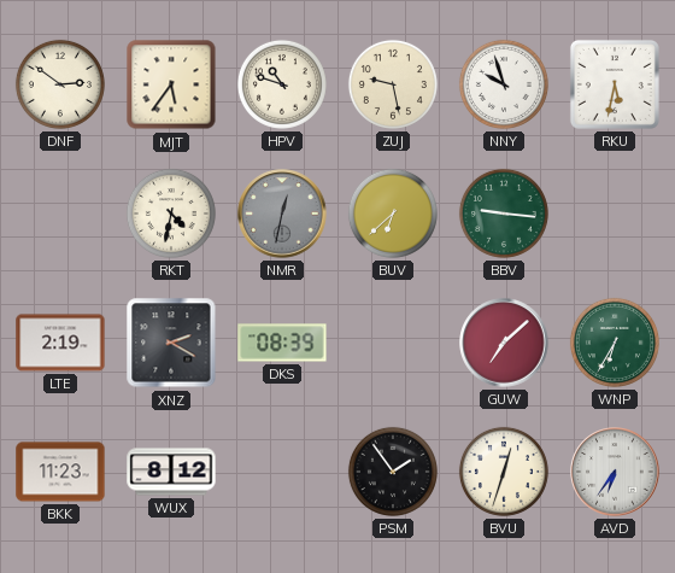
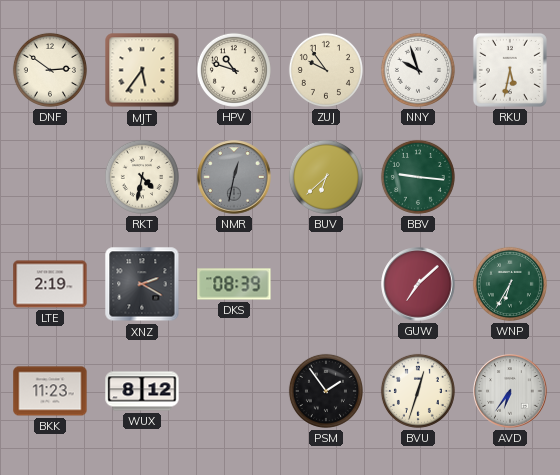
ZUJ: 9:28 -> 9:54 (326, 70)
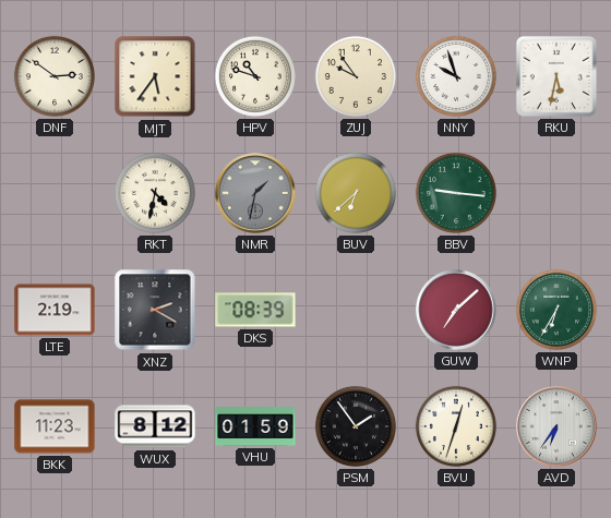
NMR: 12:32 -> 1:32 (255, 193)
VHU: none -> 01:59 (255, 426)
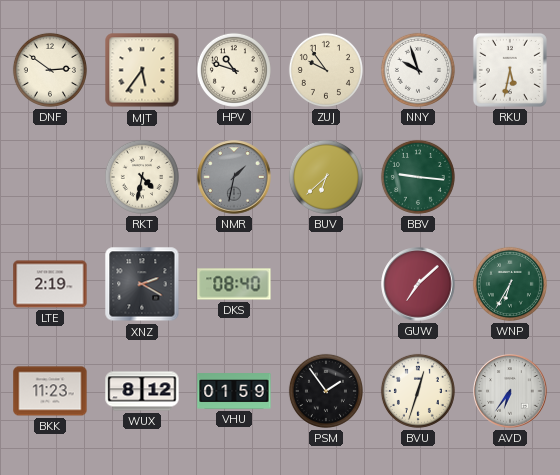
DKS: 08:39 -> 08:40 (234, 284)
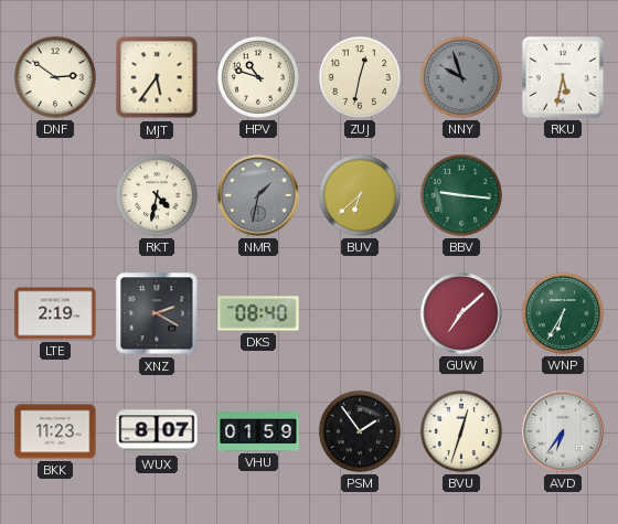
ZUJ: 9:54 -> 12:32 (360, 77)
NNY dial: white -> grey (461, 77)
WUX: 8:12 -> 8:07 (157, 431)
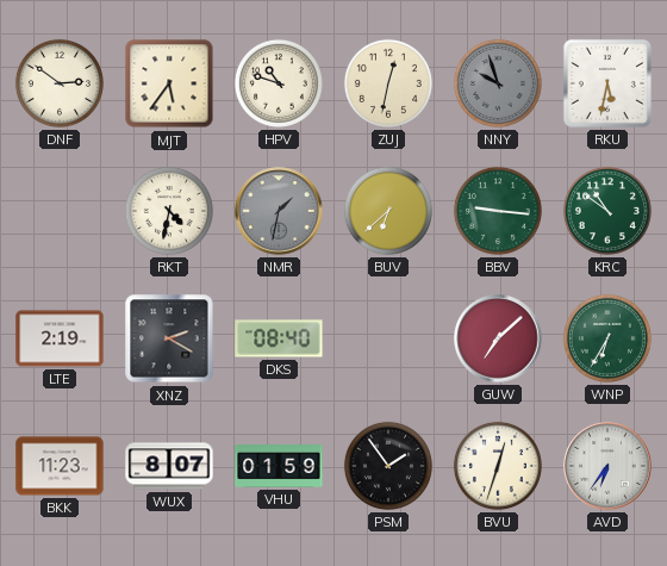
KRC: none -> 10:51 (607, 211)
